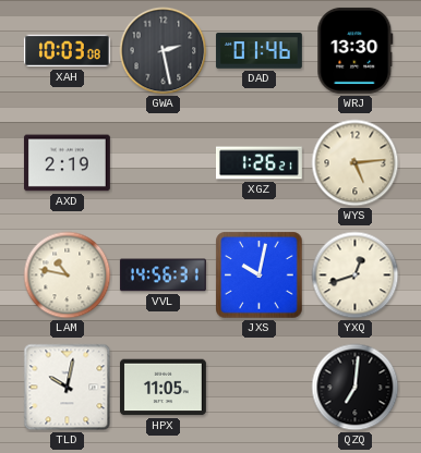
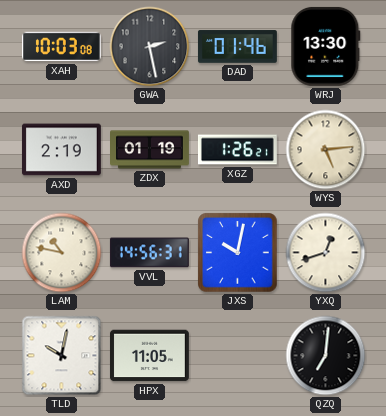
ZDX: none -> 01:19 (150, 150)
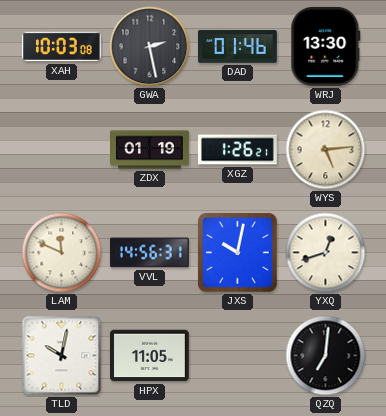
AXD: 2:19 -> none (61, 150)
LAM: 10:47 -> 11:49 (62, 253)
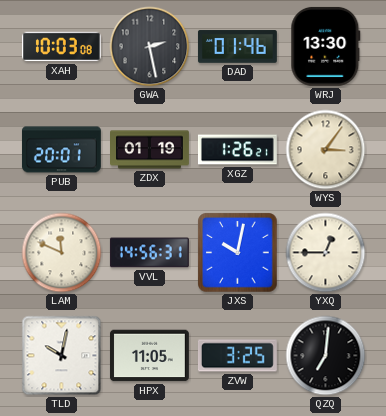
PUB: none -> 20:01 (61, 150)
WYS: 5:14 -> 3:06 (326, 150)
YXQ: 12:42 -> 12:45 (326, 253)
ZVW: none -> 3:25 (237, 356)
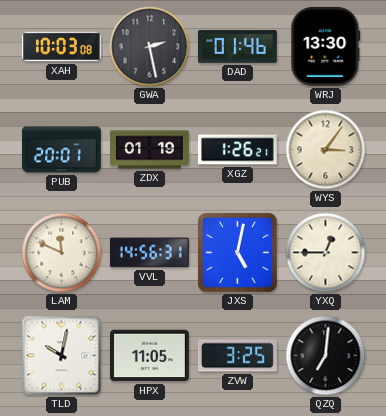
JXS: 10:02 -> 5:02 (238, 253)
